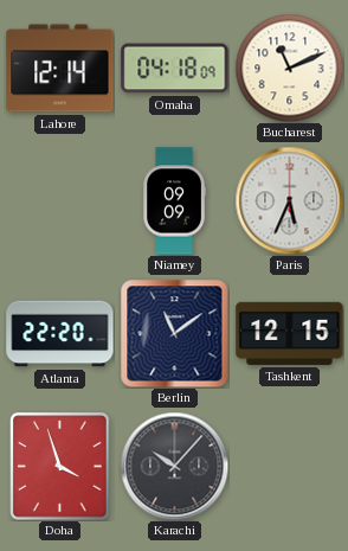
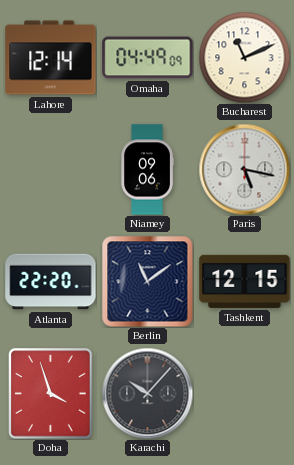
Omaha: 04:18 -> 04:49 (148, 58)
Niamey: 09:09 -> 09:06 (147, 170)
Paris: 5:34 -> 5:17 (244, 169)
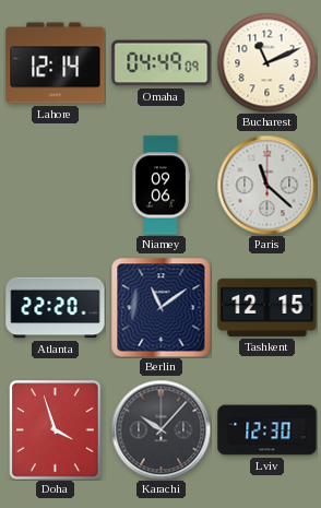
Paris: 5:17 -> 11:22 (266, 185)
Lviv: none -> 12:30 (267, 430)
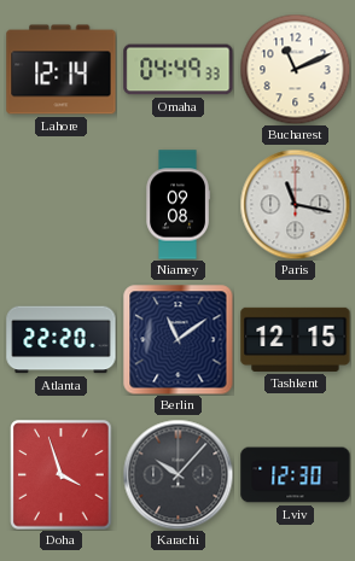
Omaha: 04:49:09 -> 04:49:33 (179, 70)
Niamey: 09:06 -> 09:08 (177, 205)
Paris: 11:22 -> 11:17 (295, 204)
